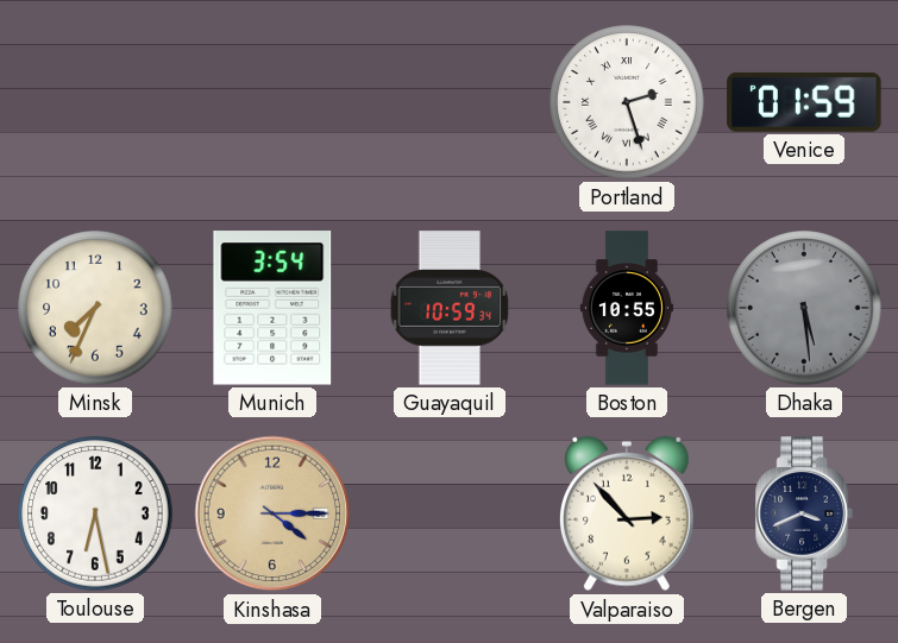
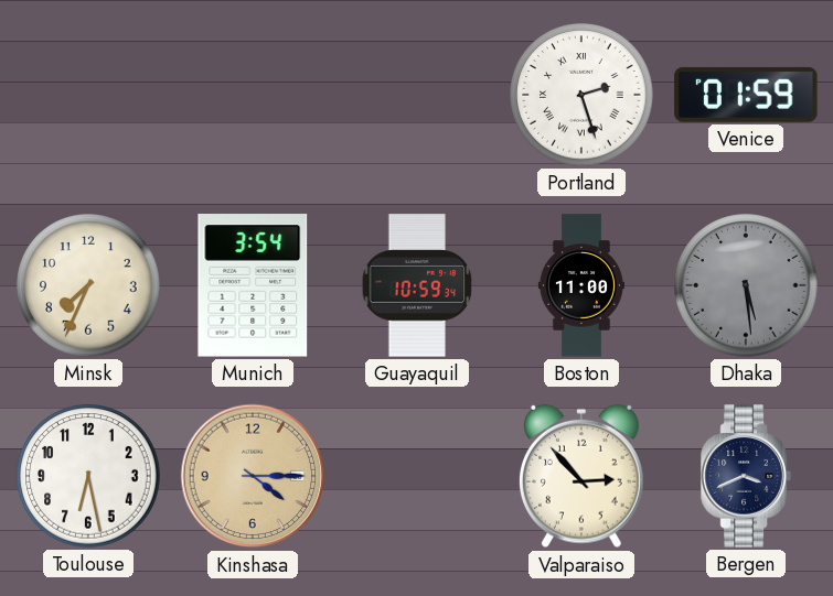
Boston: 10:55 -> 11:00 (581, 285)
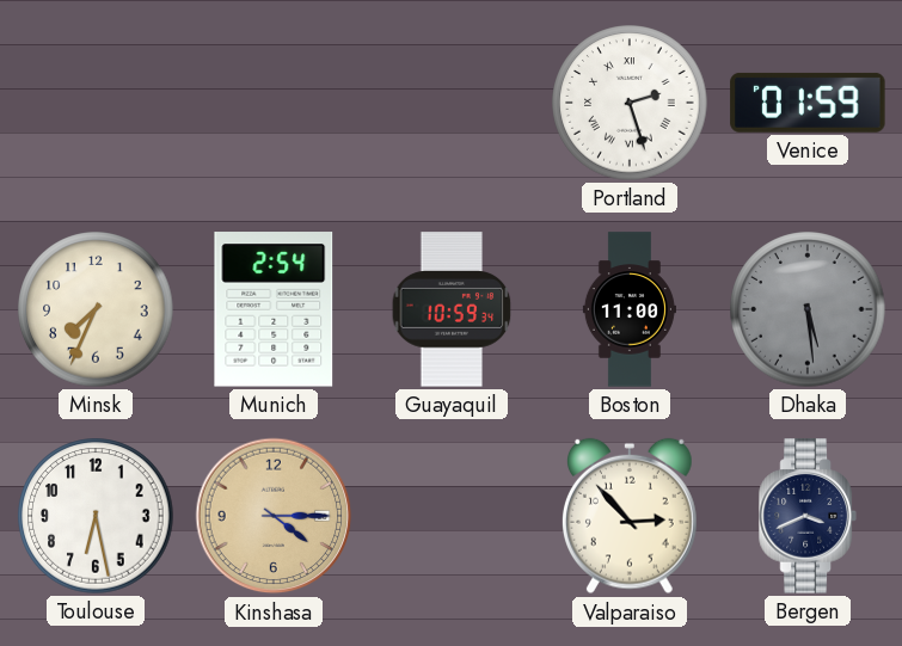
Munich: 3:54 -> 2:54 (274, 309)
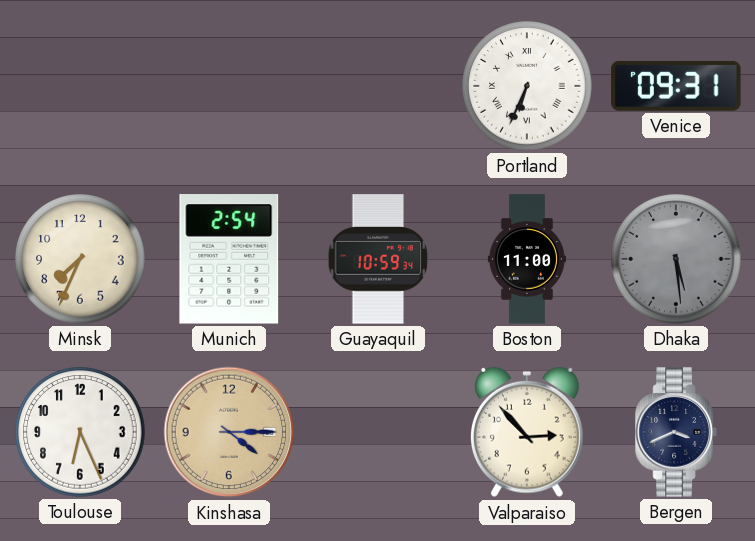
Portland: 2:27 -> 6:34 (527, 86)
Venice: 01:59 -> 09:31 (676, 86)
Toulouse: 6:28 -> 6:26 (80, 432)
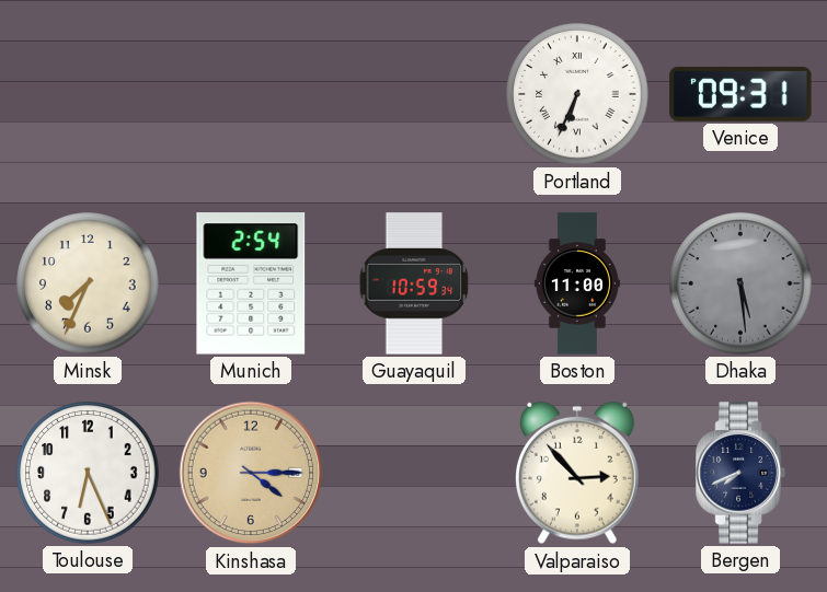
Bergen: 3:41 -> 7:41 (740, 473)
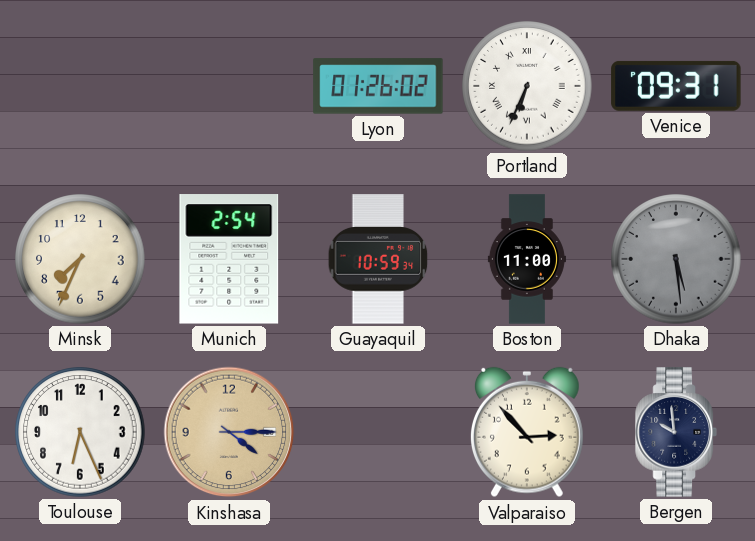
Lyon: none -> 01:26 (378, 86)
Bergen: 7:41 -> 9:59 (676, 432)
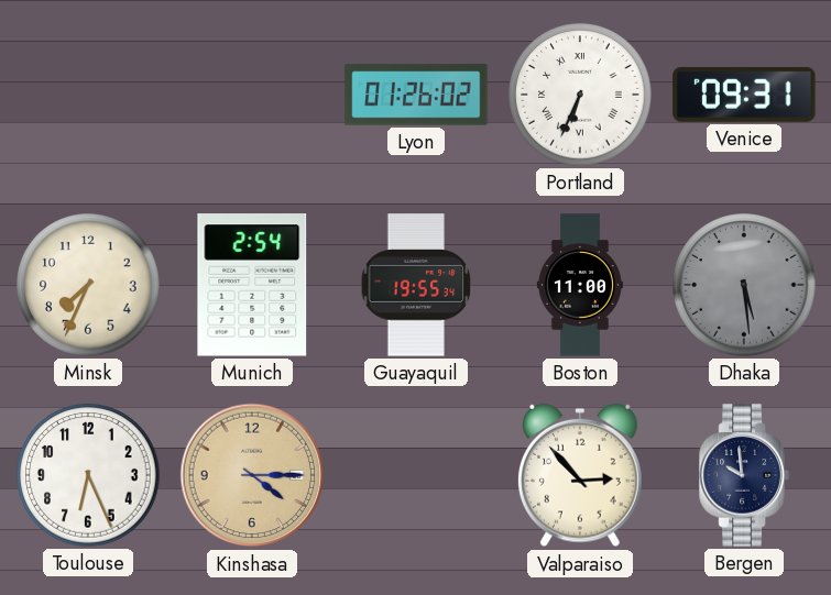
Guayaquil: 10:59 -> 19:55 (416, 285)
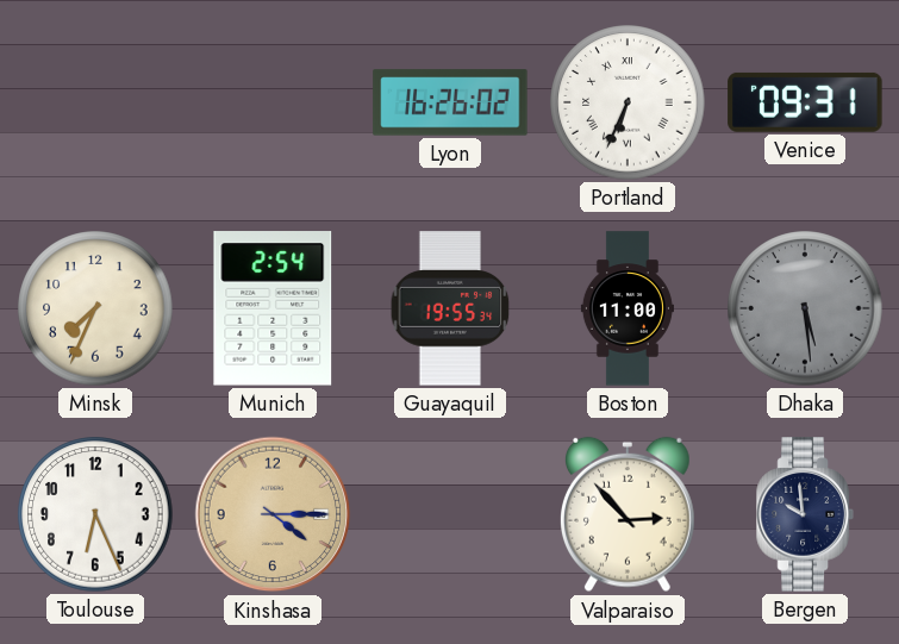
Lyon: 01:26 -> 16:26 (450, 102)
